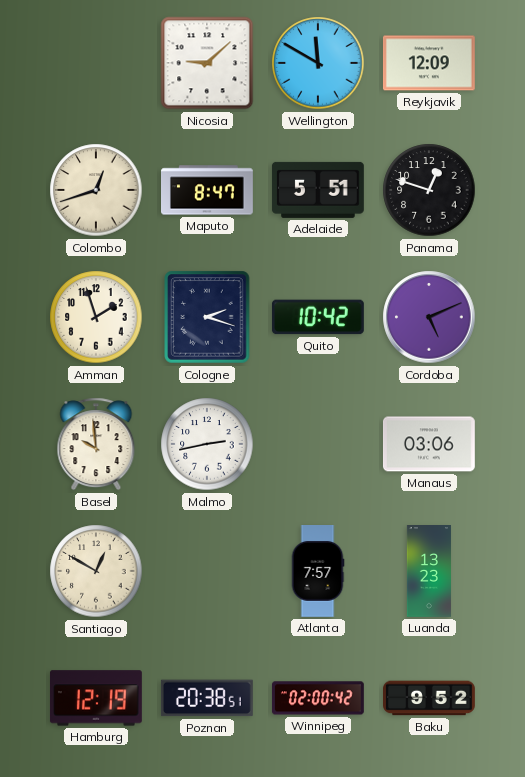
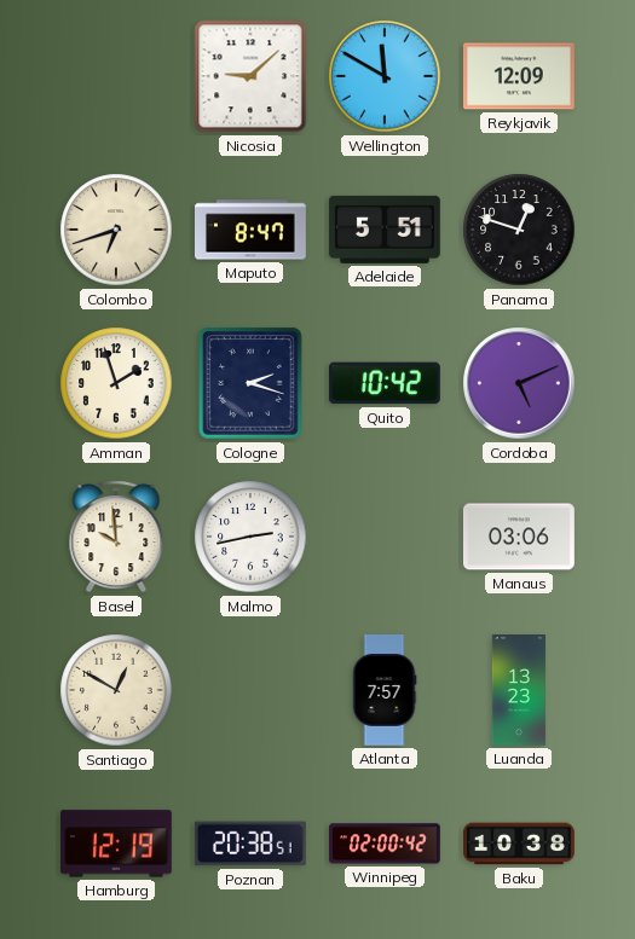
Colombo: 12:42 -> 6:42 (116, 230)
Baku: 9:52 -> 10:38 (520, 844)
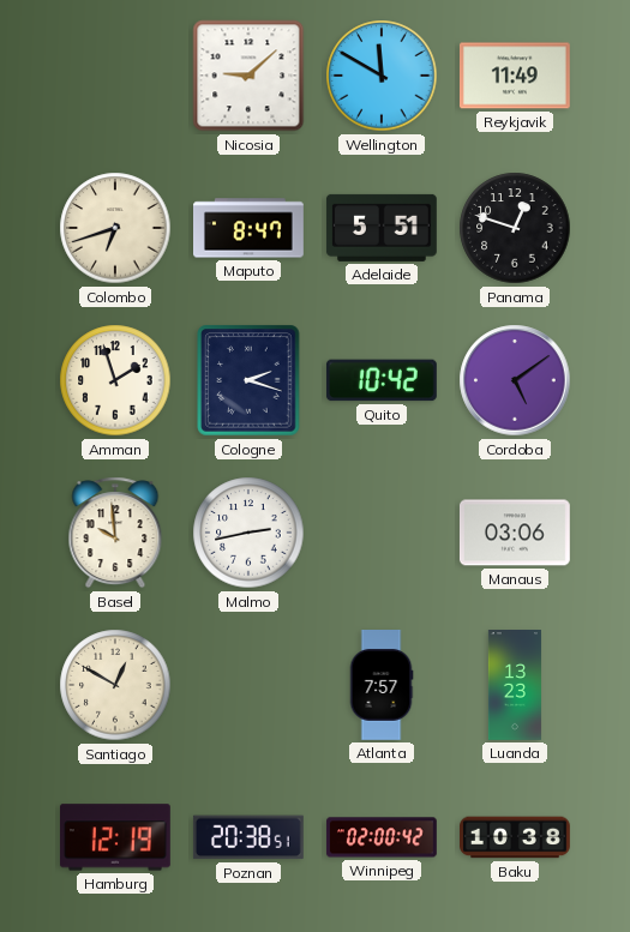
Reykjavik: 12:09 -> 11:49 (515, 76)
Cordoba: 5:11 -> 5:09 (515, 380)
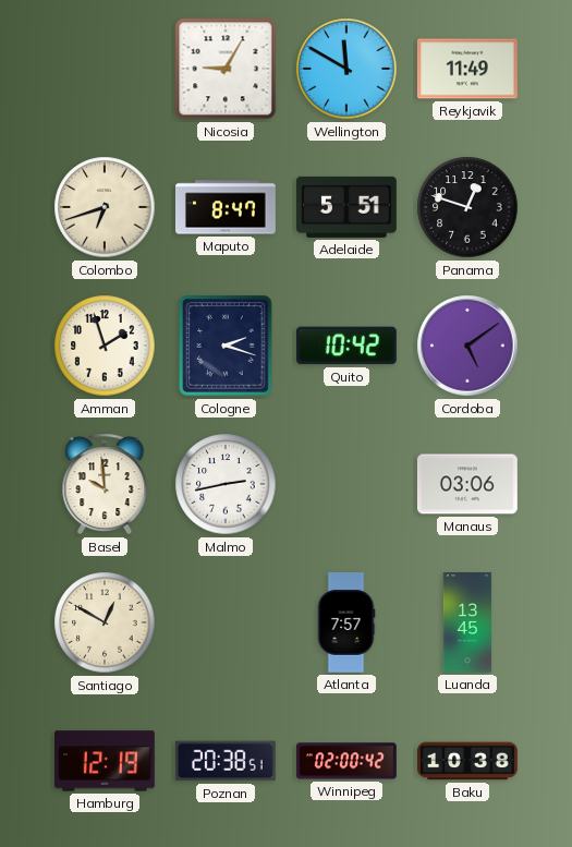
Nicosia: 9:08 -> 9:05 (226, 69)
Luanda: 13:23 -> 13:45 (467, 624)
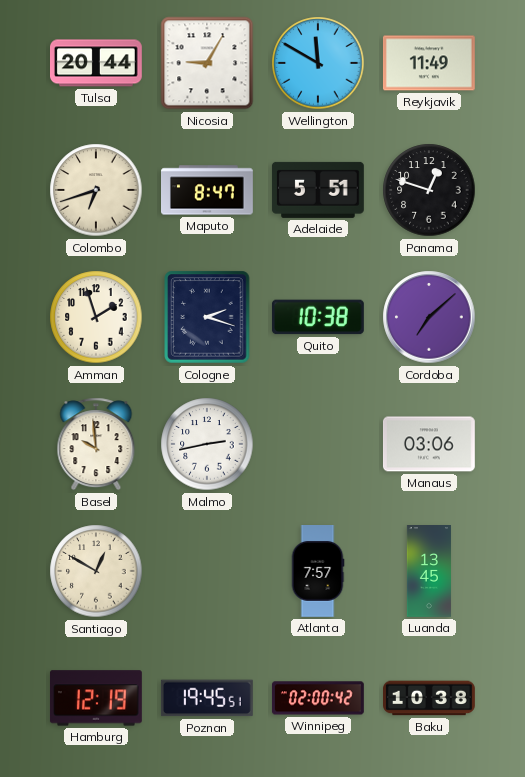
Tulsa: none -> 20:44 (97, 63)
Quito: 10:42 -> 10:38 (318, 317)
Cordoba: 5:09 -> 7:08 (429, 317)
Poznan: 20:38 -> 19:45 (207, 698)
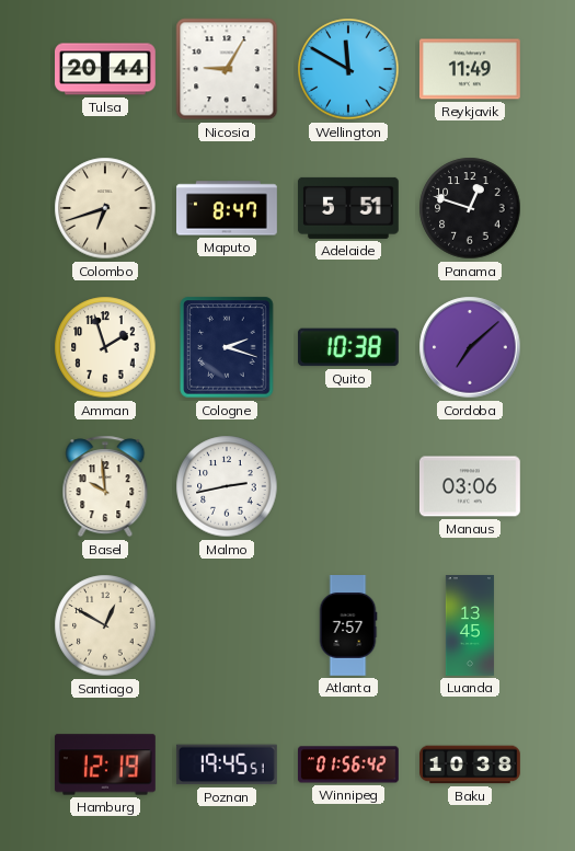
Winnipeg: 02:00 -> 01:56 (348, 764)
